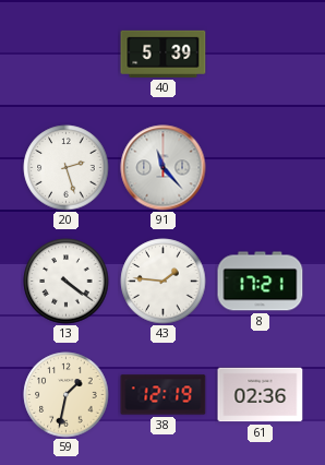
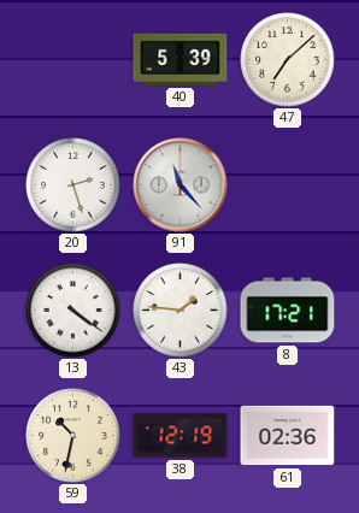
47: none -> 7:08 (288, 60)
59: 1:32 -> 10:32 (73, 436)
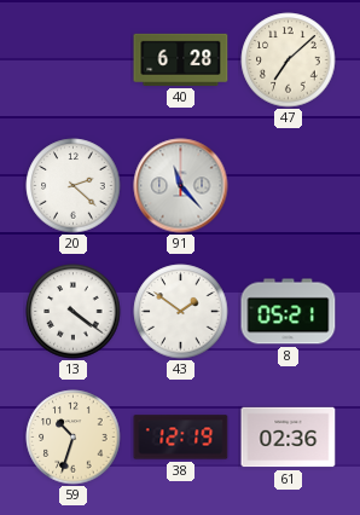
40: 5:39 -> 6:28 (181, 59)
20: 2:27 -> 2:22 (74, 186)
43: 1:46 -> 1:51 (181, 312)
8: 17:21 -> 05:21 (289, 312)
59: 10:32 -> 10:33 (74, 438)
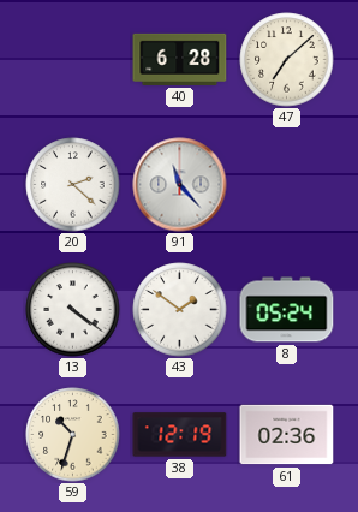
8: 05:21 -> 05:24 (287, 310)
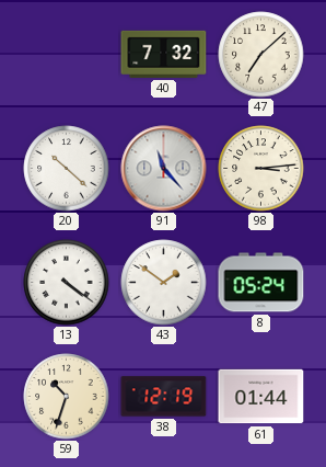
40: 6:28 -> 7:32 (164, 54)
20: 2:22 -> 10:22 (67, 169)
98: none -> 3:14 (261, 169)
61: 02:36 -> 01:44 (261, 397)
